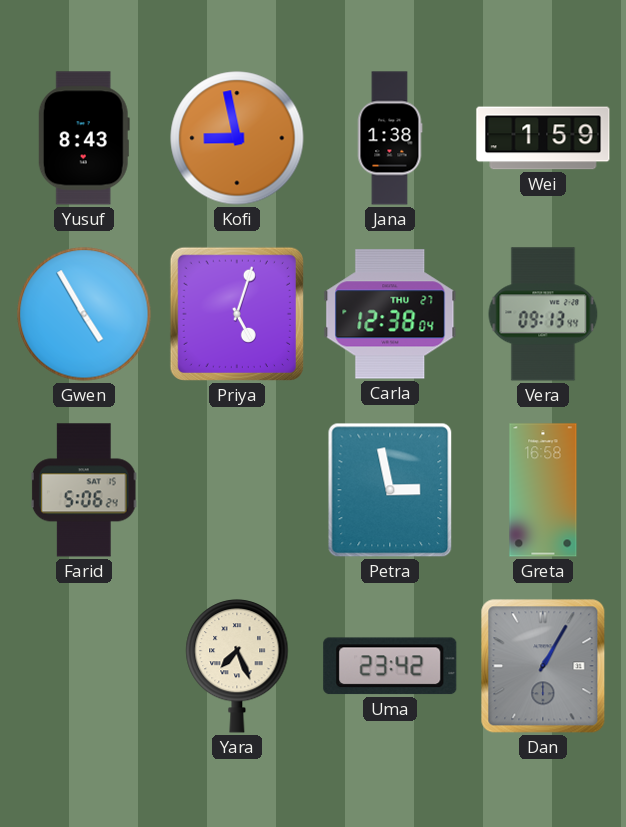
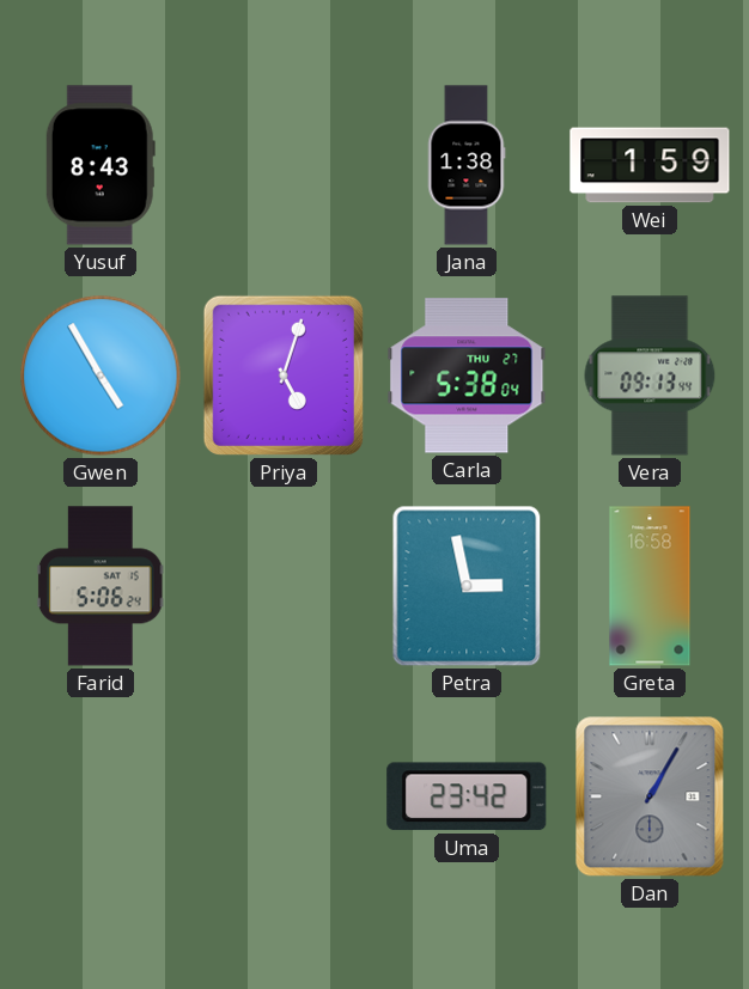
Kofi: 8:58 -> none (237, 138)
Carla: 12:38 -> 5:38 (467, 376)
Yara: 7:26 -> none (237, 666)
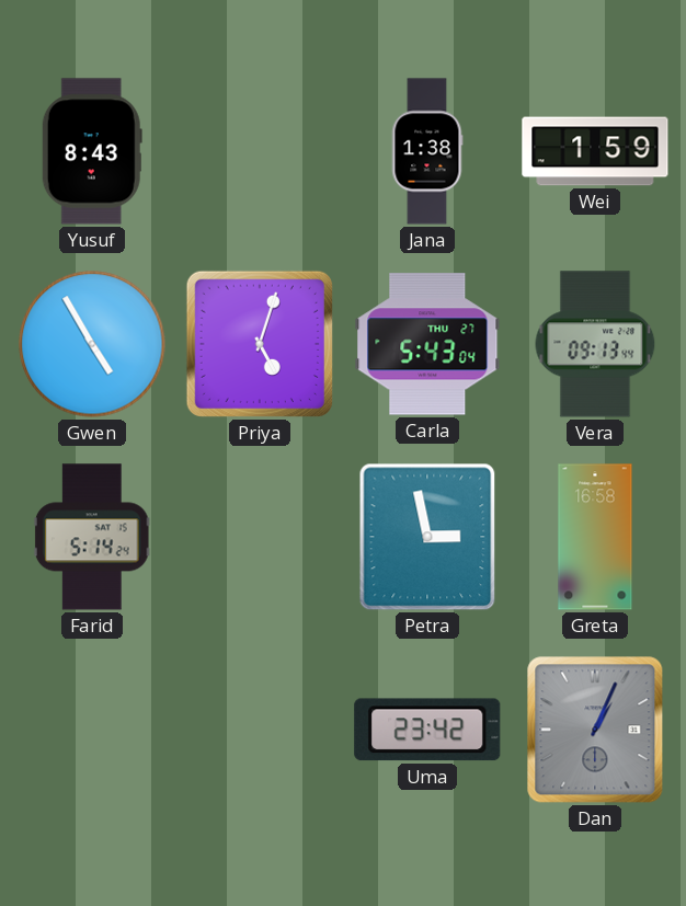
Carla: 5:38 -> 5:43 (427, 344)
Farid: 5:06 -> 5:14 (92, 537)
Dan: 1:05 -> 1:04 (595, 730)
